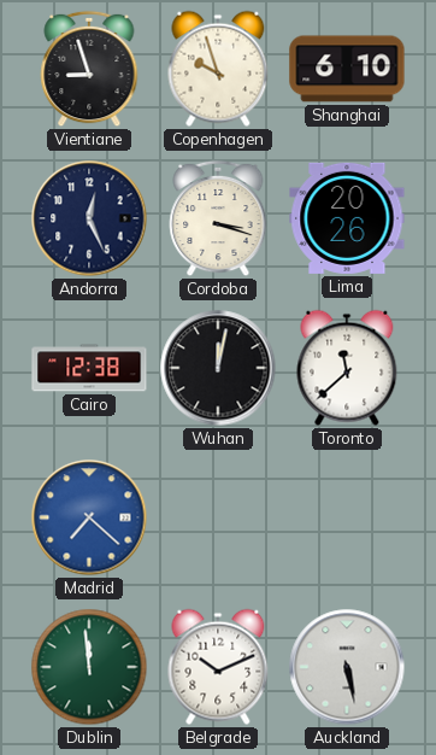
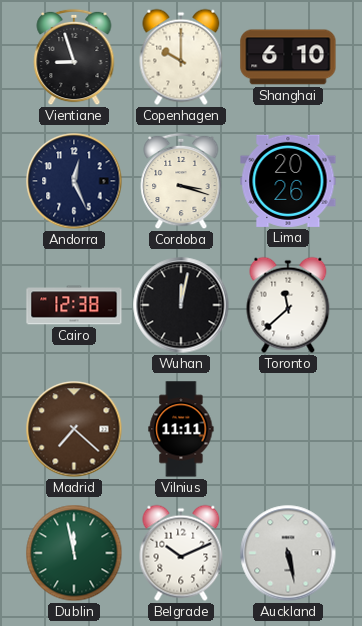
Copenhagen: 9:57 -> 10:00 (181, 57)
Madrid dial: blue -> brown (74, 429)
Vilnius: none -> 11:11 (181, 429)
Dublin: 11:59 -> 11:58 (74, 553)
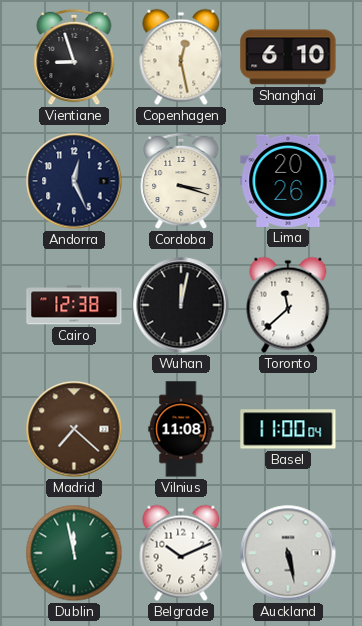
Copenhagen: 10:00 -> 12:28 (181, 57)
Vilnius: 11:11 -> 11:08 (181, 429)
Basel: none -> 11:00 (288, 429)
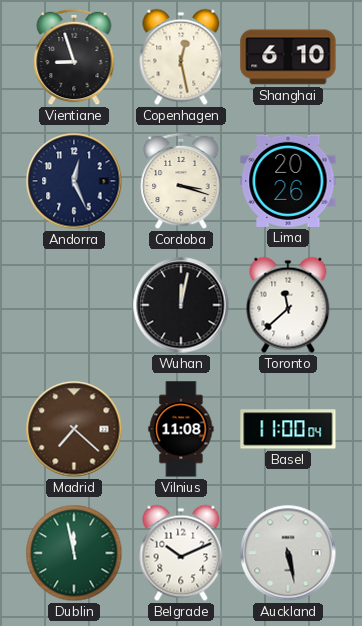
Cairo: 12:38 -> none (74, 305)
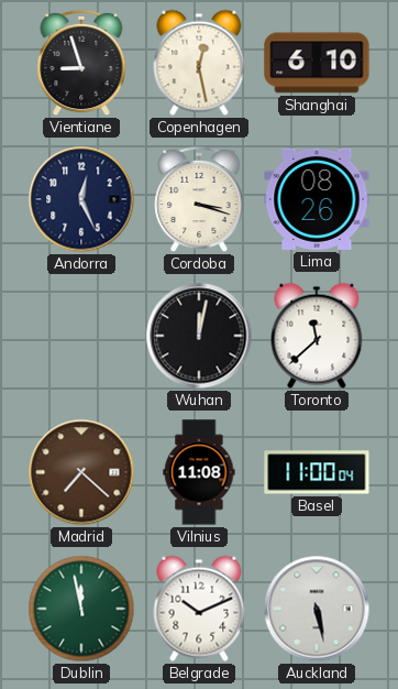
Lima: 20:26 -> 08:26 (317, 199)
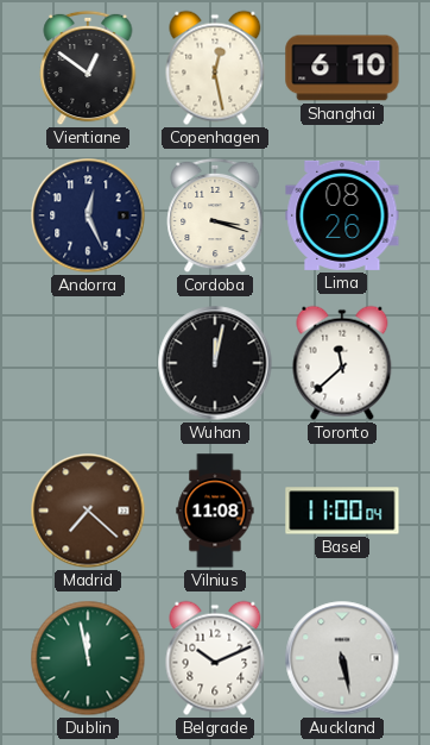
Vientiane: 8:57 -> 12:51 (88, 68)
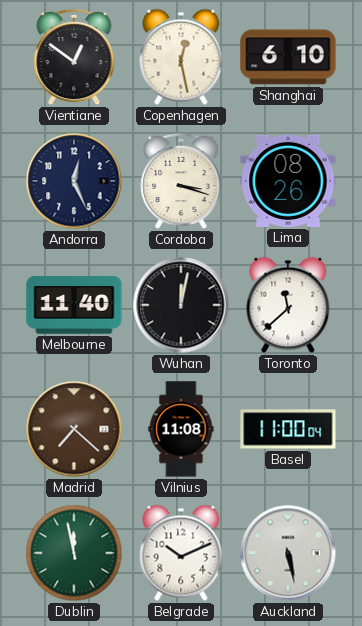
Melbourne: none -> 11:40 (74, 305)
